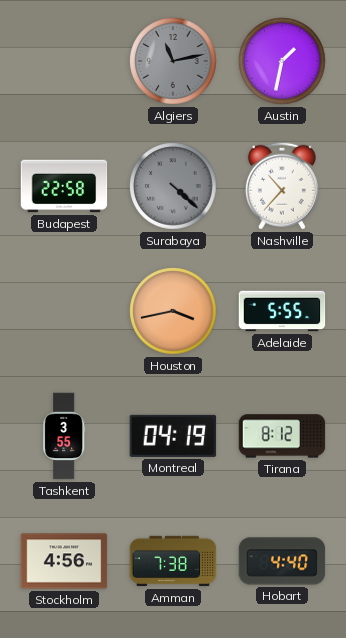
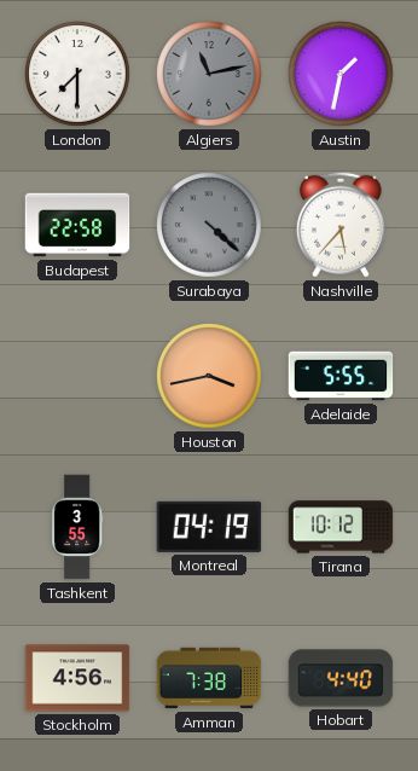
London: none -> 7:30 (77, 74)
Nashville: 10:37 -> 5:37 (341, 225)
Tirana: 8:12 -> 10:12 (341, 527)
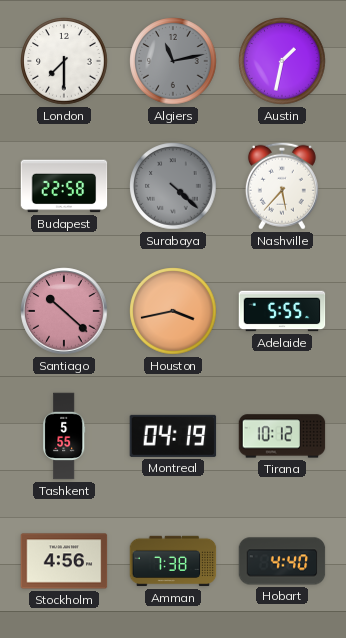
Santiago: none -> 10:22 (64, 311)
Tashkent: 3:55 -> 5:55 (64, 436)
